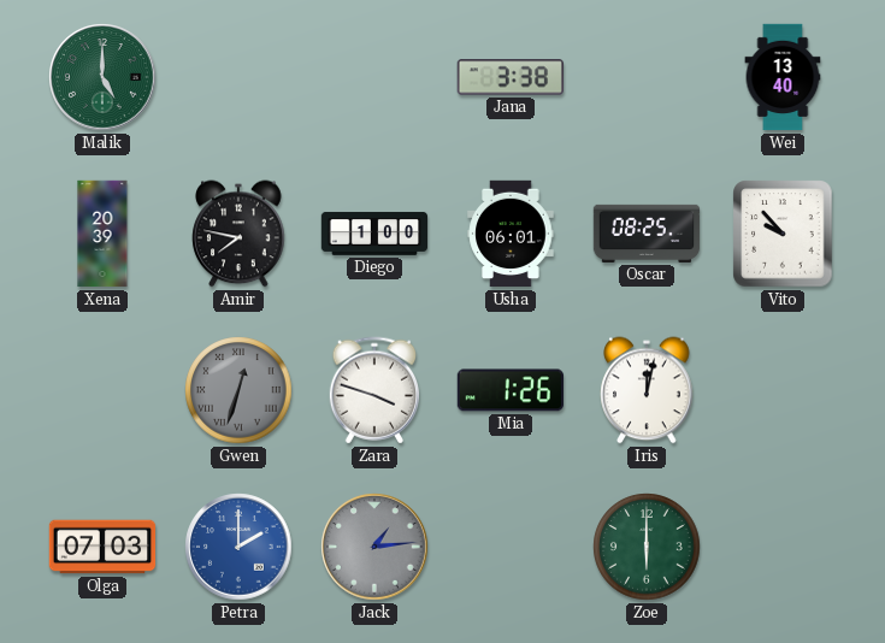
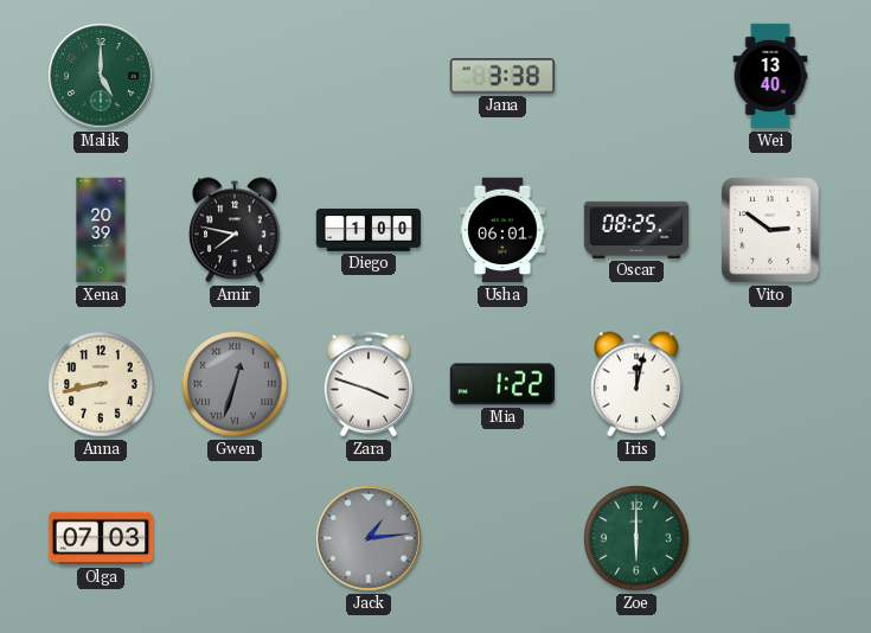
Vito: 9:53 -> 2:51 (770, 230)
Anna: none -> 8:43 (101, 384)
Mia: 1:26 -> 1:22 (501, 384)
Petra: 2:00 -> none (238, 547)
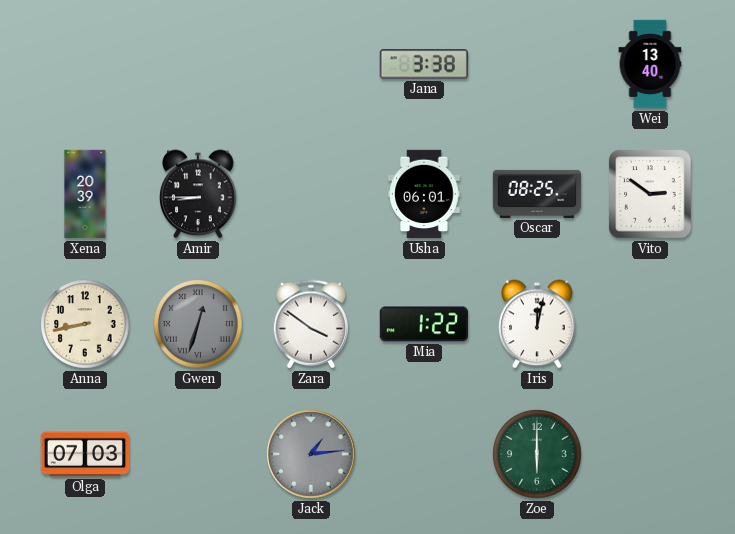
Malik: 5:00 -> none (101, 76)
Amir: 7:47 -> 8:45 (198, 194)
Diego: 1:00 -> none (369, 230)
Zara: 3:48 -> 3:51 (310, 324)
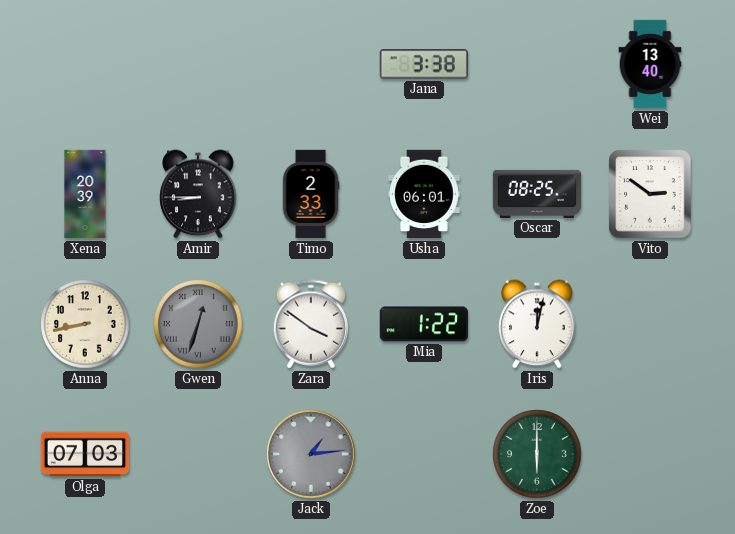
Timo: none -> 2:33 (311, 194)
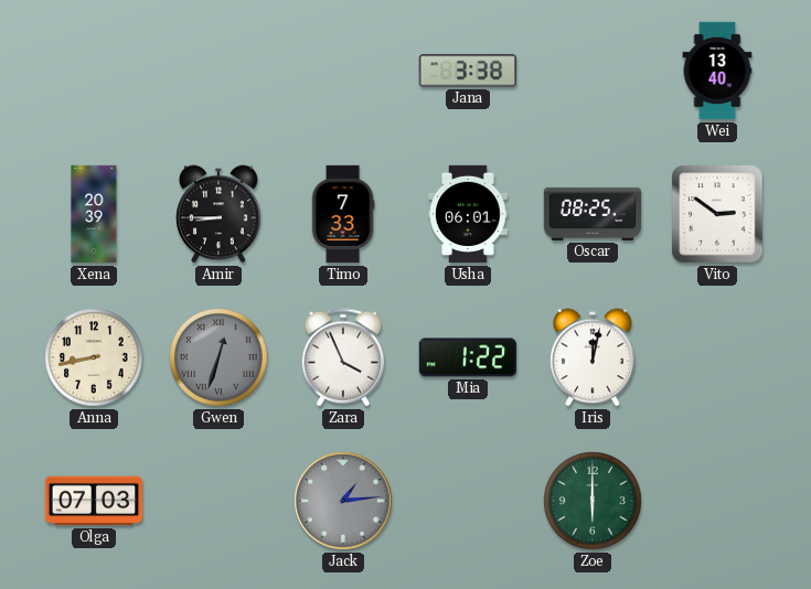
Timo: 2:33 -> 7:33 (343, 214)
Zara: 3:51 -> 3:56 (342, 357)
